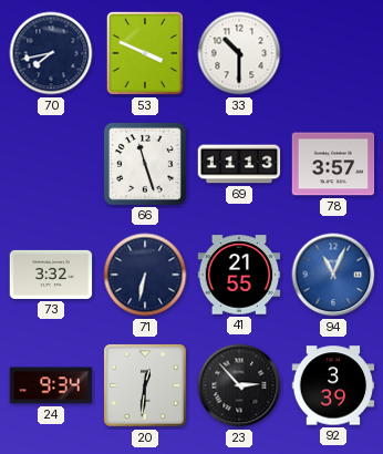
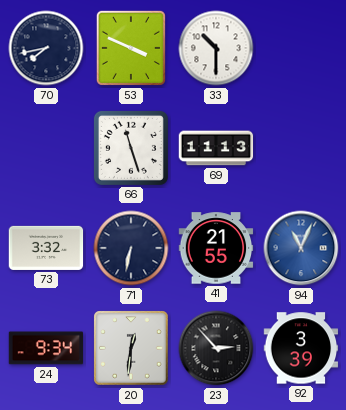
78: 3:57 -> none (333, 164)
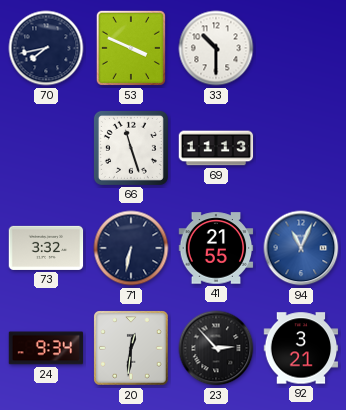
92: 3:39 -> 3:21 (301, 348)
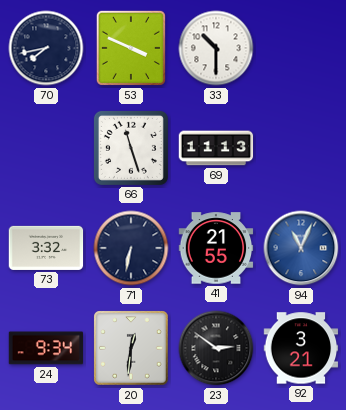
23: 2:53 -> 2:51 (216, 348)
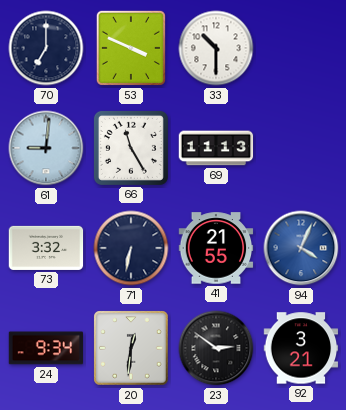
70: 7:43 -> 7:00 (46, 48)
61: none -> 9:01 (46, 148)
66: 11:27 -> 11:25 (131, 148)
94: 11:04 -> 4:04 (301, 248)
